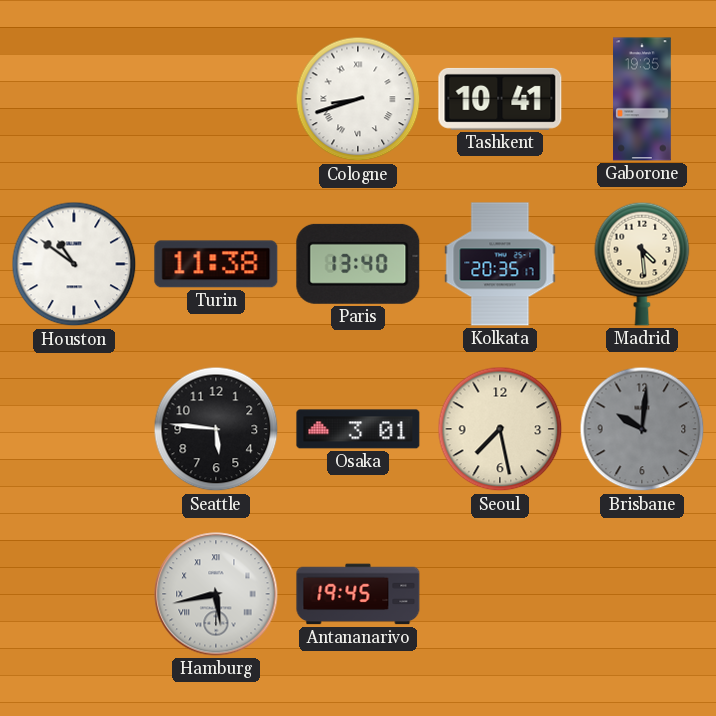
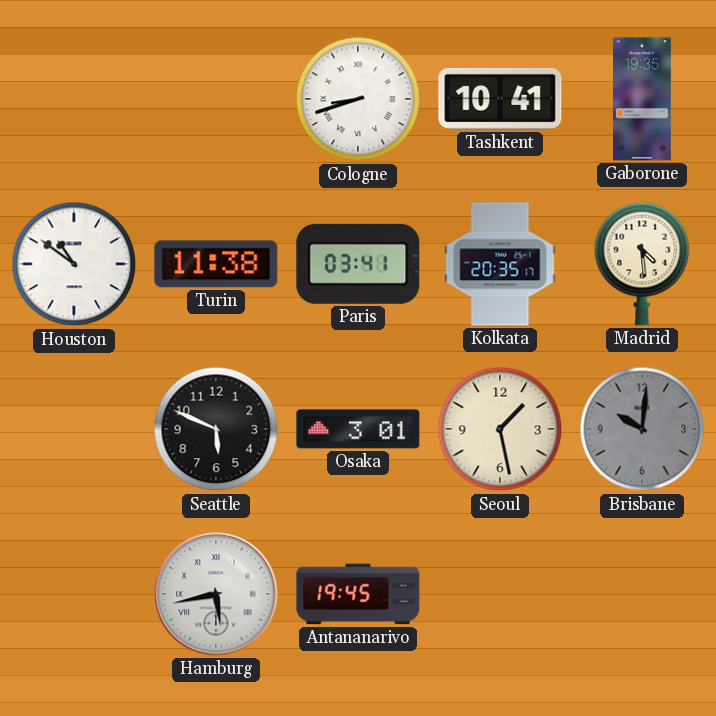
Paris: 13:40 -> 03:41 (358, 264)
Seattle: 5:46 -> 5:49 (216, 429)
Seoul: 7:28 -> 1:28 (500, 429)
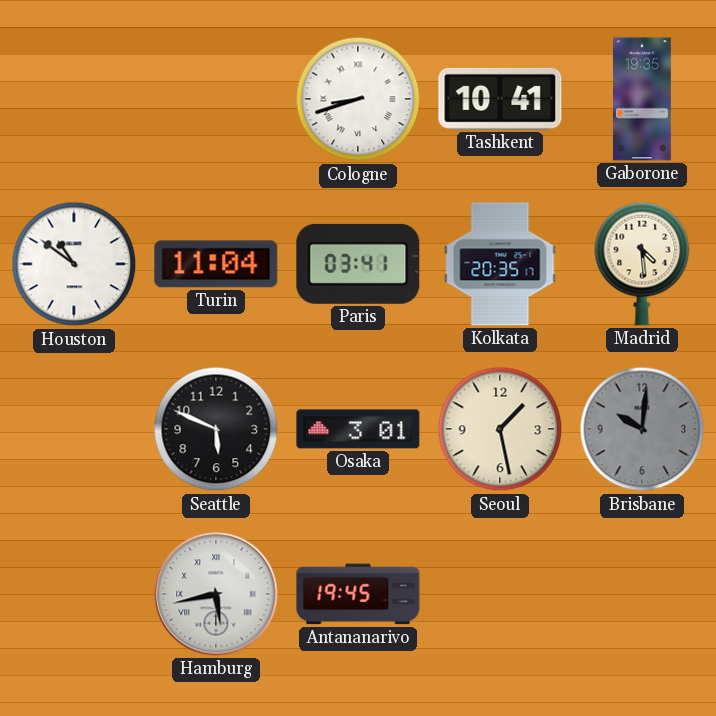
Turin: 11:38 -> 11:04 (216, 264)
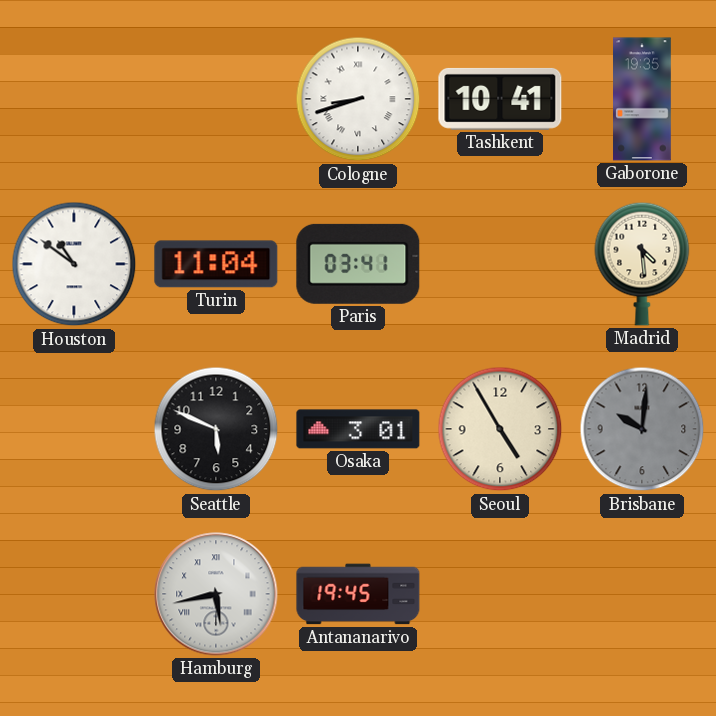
Kolkata: 20:35 -> none (500, 264)
Seoul: 1:28 -> 4:55 (500, 429)
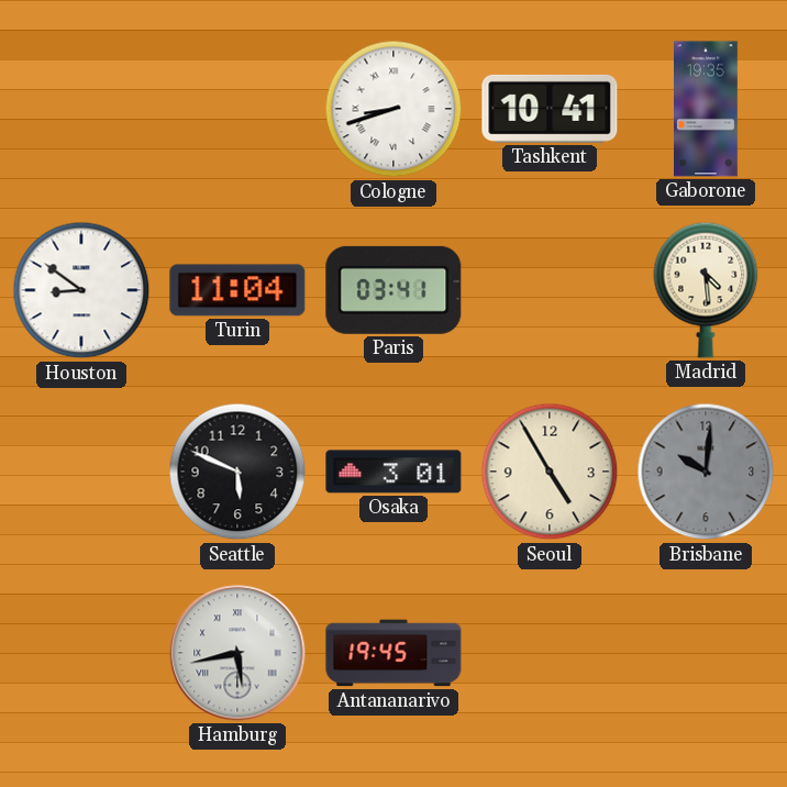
Houston: 10:51 -> 8:51 (81, 290)
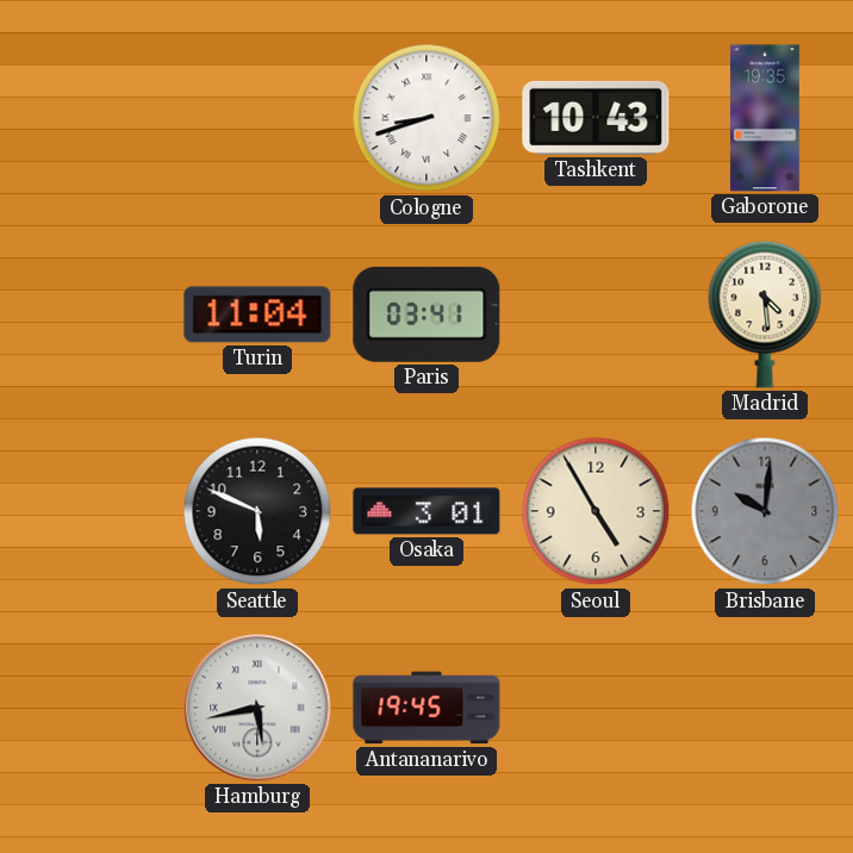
Tashkent: 10:41 -> 10:43 (596, 118)
Houston: 8:51 -> none (81, 290)
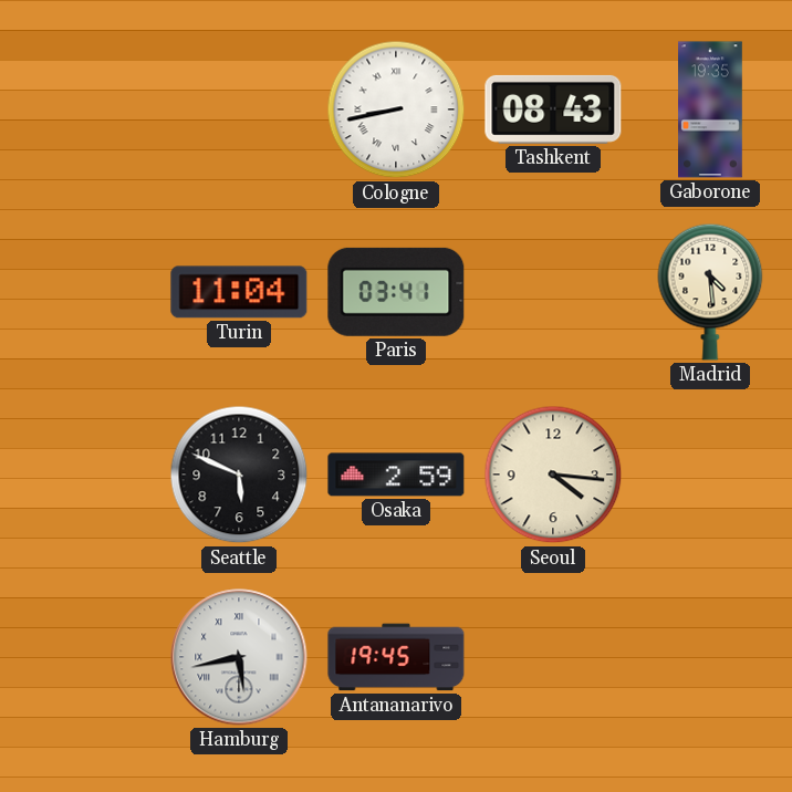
Cologne: 8:42 -> 8:43 (396, 110)
Tashkent: 10:43 -> 08:43 (553, 110)
Osaka: 3:01 -> 2:59 (396, 475)
Seoul: 4:55 -> 4:16 (553, 475)
Brisbane: 10:01 -> none (765, 511)
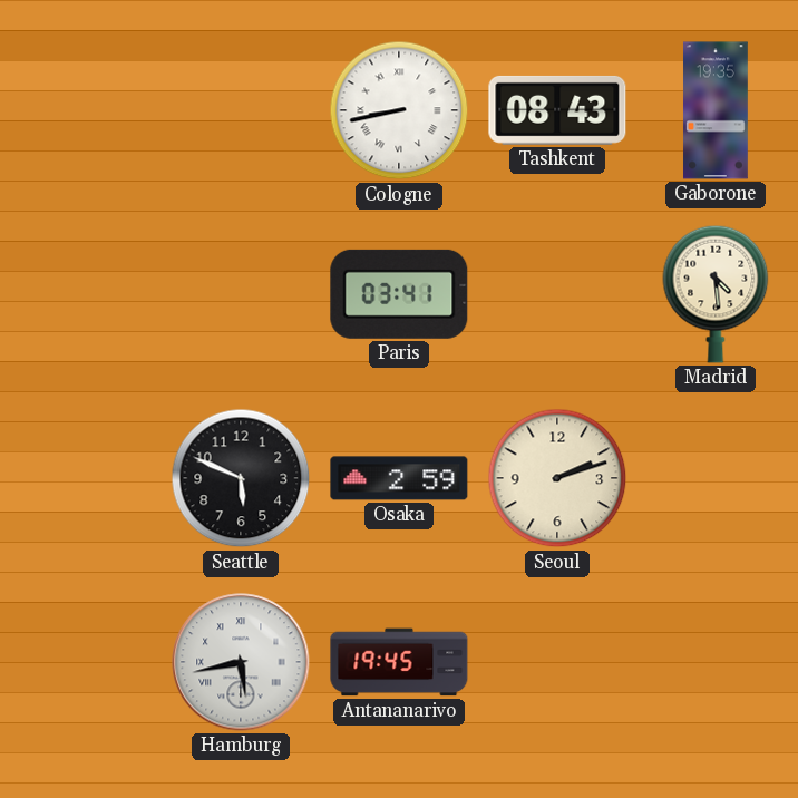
Turin: 11:04 -> none (239, 292)
Seoul: 4:16 -> 2:12 (557, 478)
